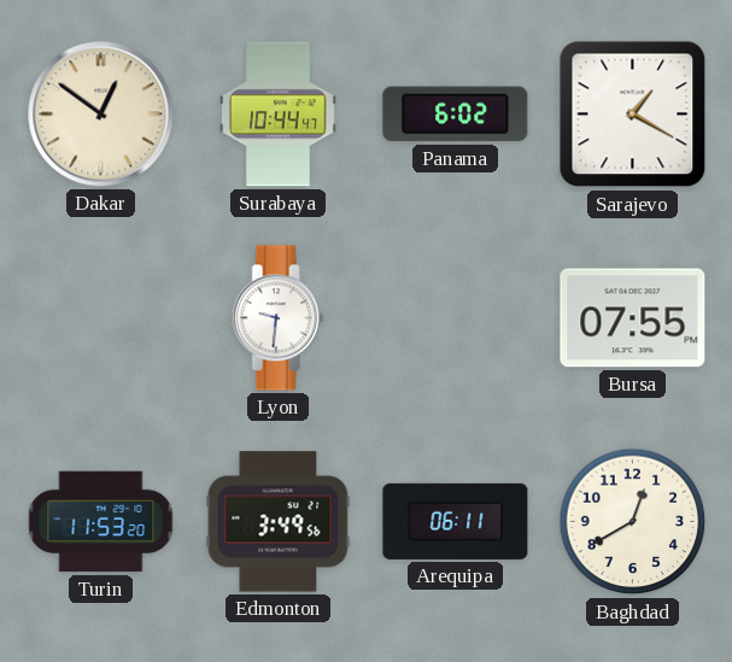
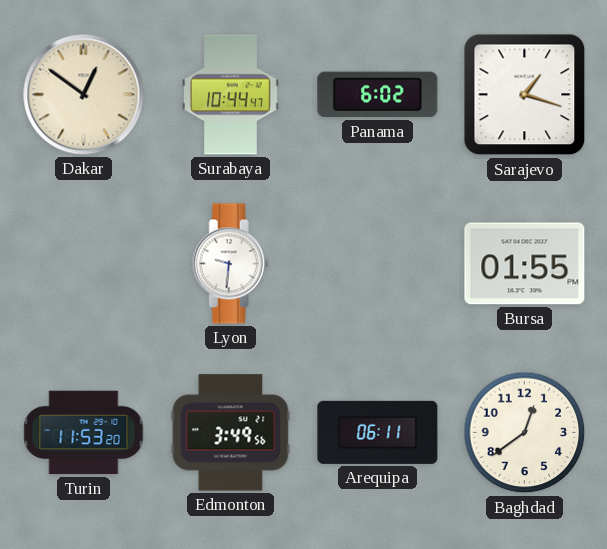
Sarajevo: 1:20 -> 1:18 (525, 95)
Bursa: 07:55 -> 01:55 (525, 264)
Baghdad: 12:40 -> 12:39 (525, 433)
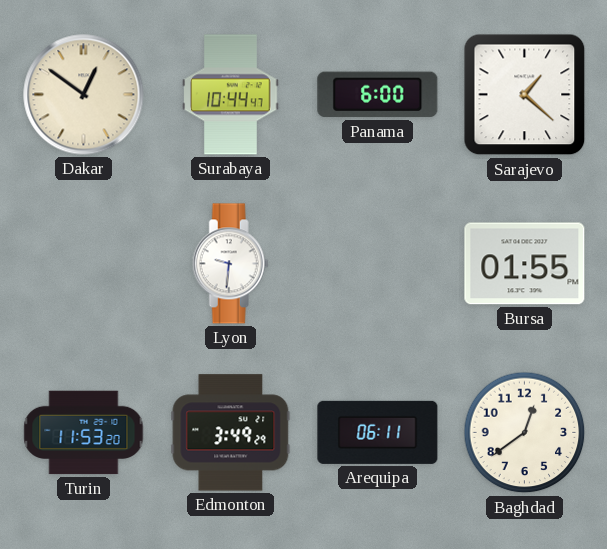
Panama: 6:02 -> 6:00 (378, 95)
Sarajevo: 1:18 -> 1:22 (525, 95)
Edmonton: 3:49:56 -> 3:49:29 (231, 433)
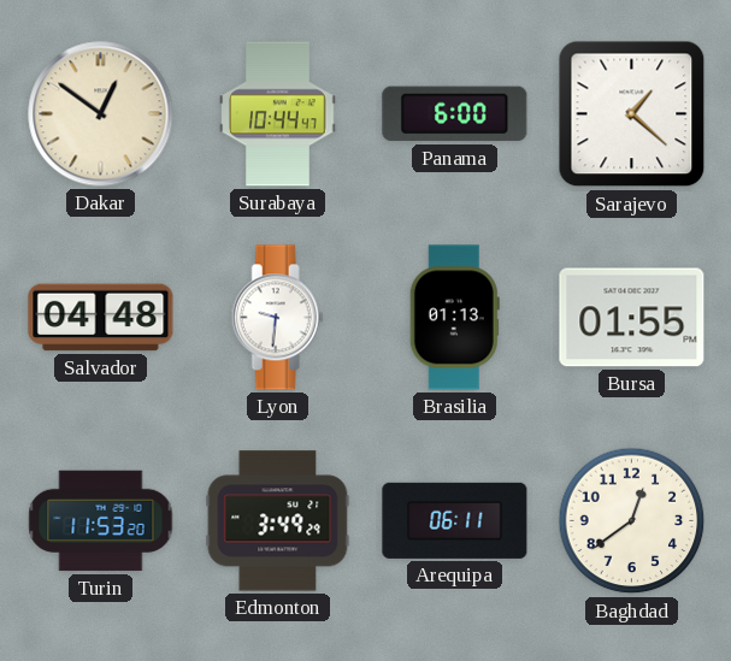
Salvador: none -> 04:48 (101, 318)
Brasilia: none -> 01:13 (454, 318)
